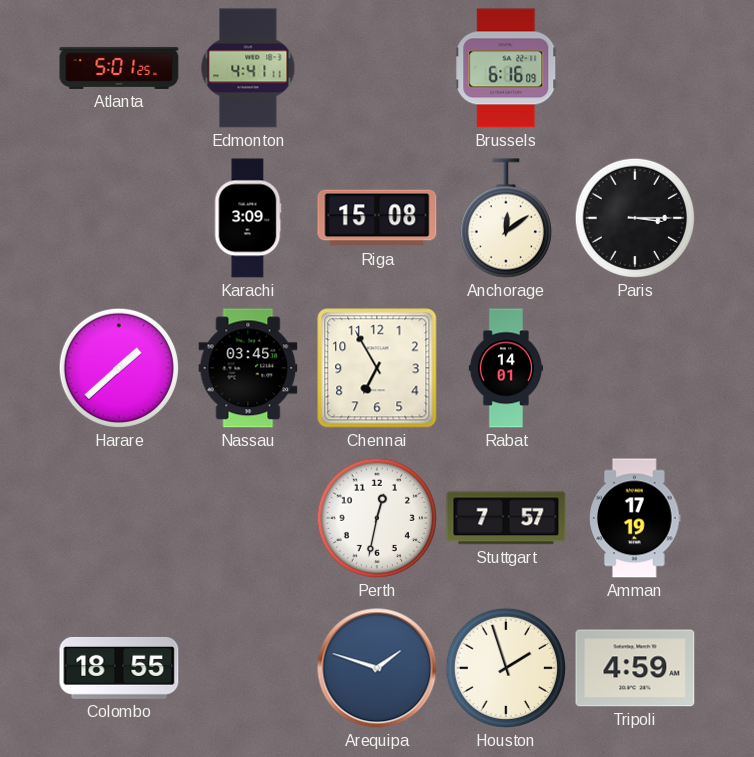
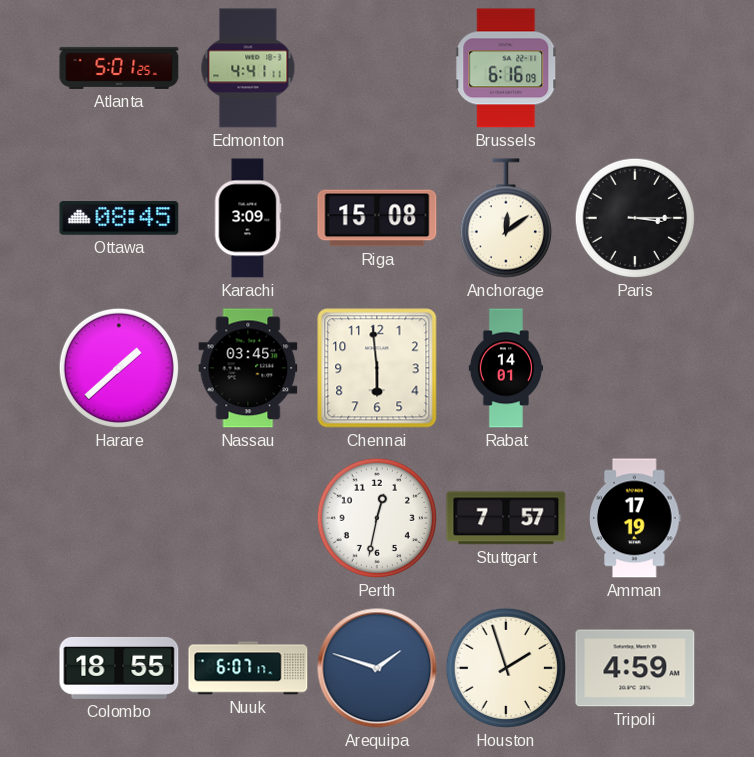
Ottawa: none -> 08:45 (119, 218)
Chennai: 6:55 -> 5:59 (377, 368)
Nuuk: none -> 6:07 (248, 668)
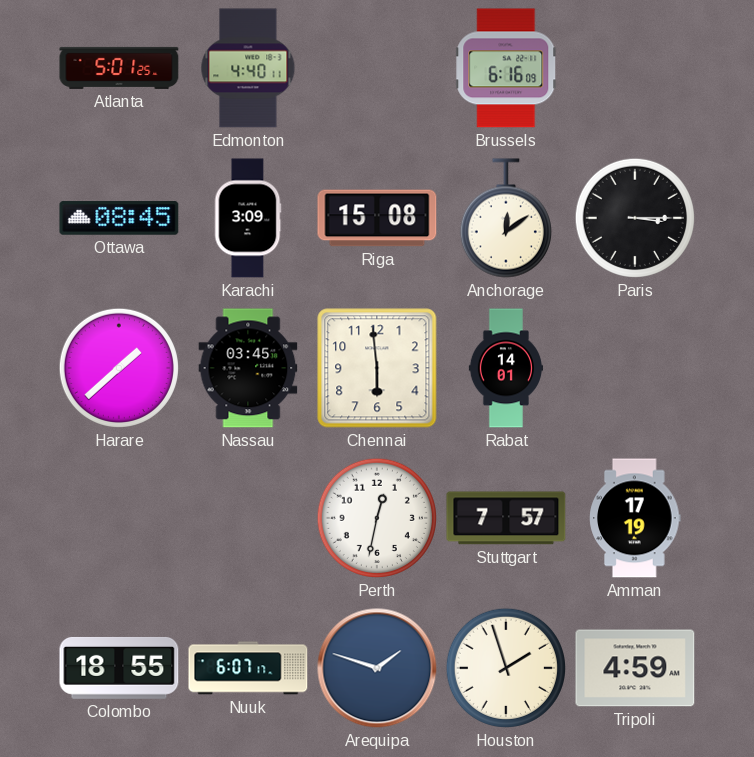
Edmonton: 4:41 -> 4:40 (248, 68)
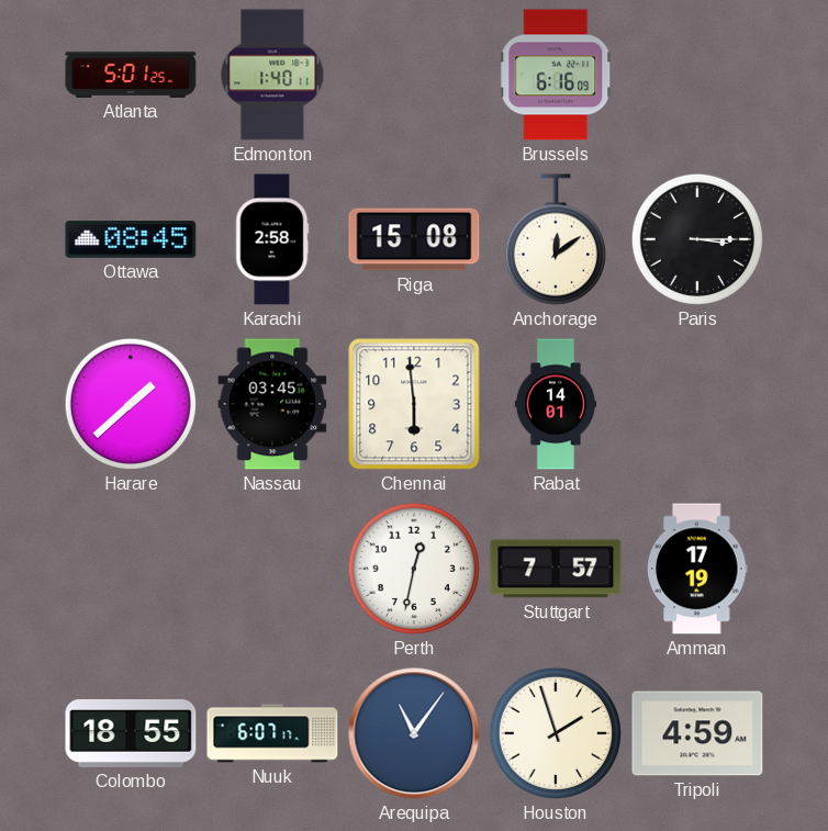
Edmonton: 4:40 -> 1:40 (272, 75)
Karachi: 3:09 -> 2:58 (272, 239)
Arequipa: 1:48 -> 11:06 (414, 733)
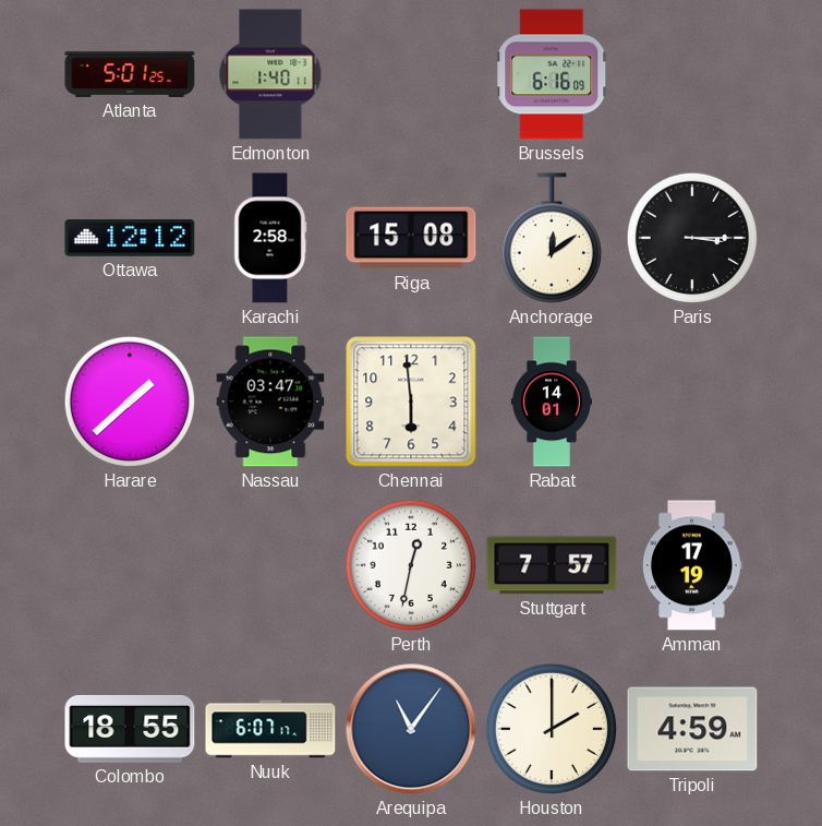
Ottawa: 08:45 -> 12:12 (130, 238)
Nassau: 03:45 -> 03:47 (270, 402)
Houston: 1:57 -> 2:00 (552, 729)
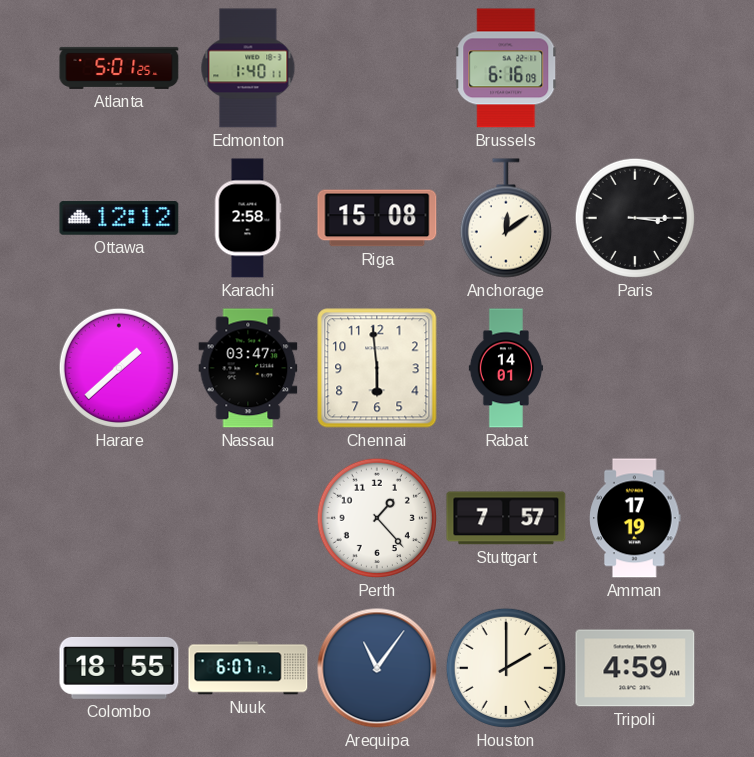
Perth: 12:32 -> 1:23 (377, 518)
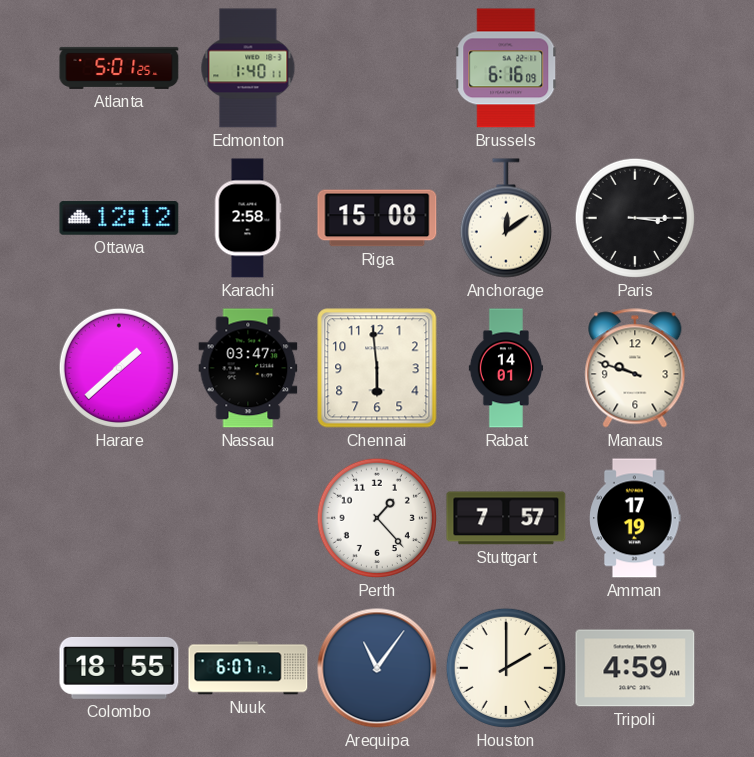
Manaus: none -> 9:48 (635, 368)
